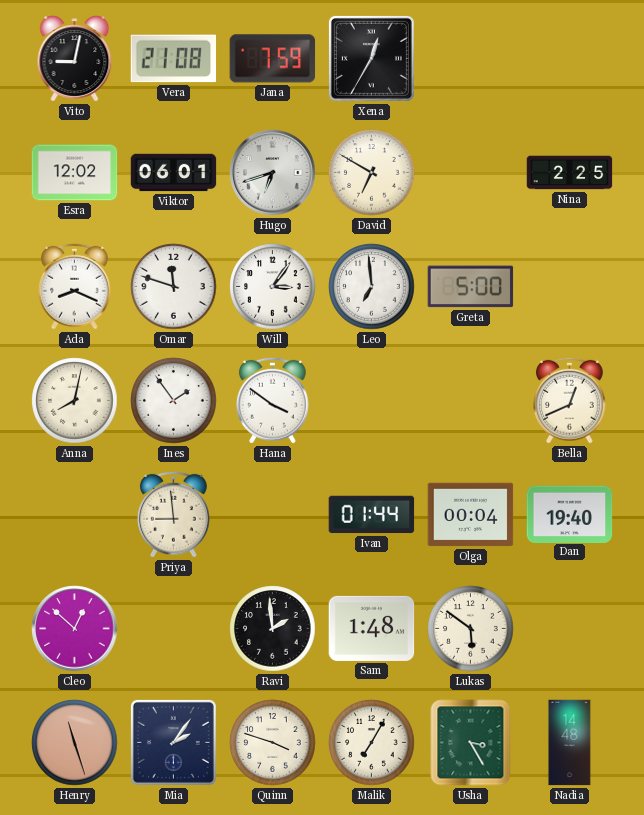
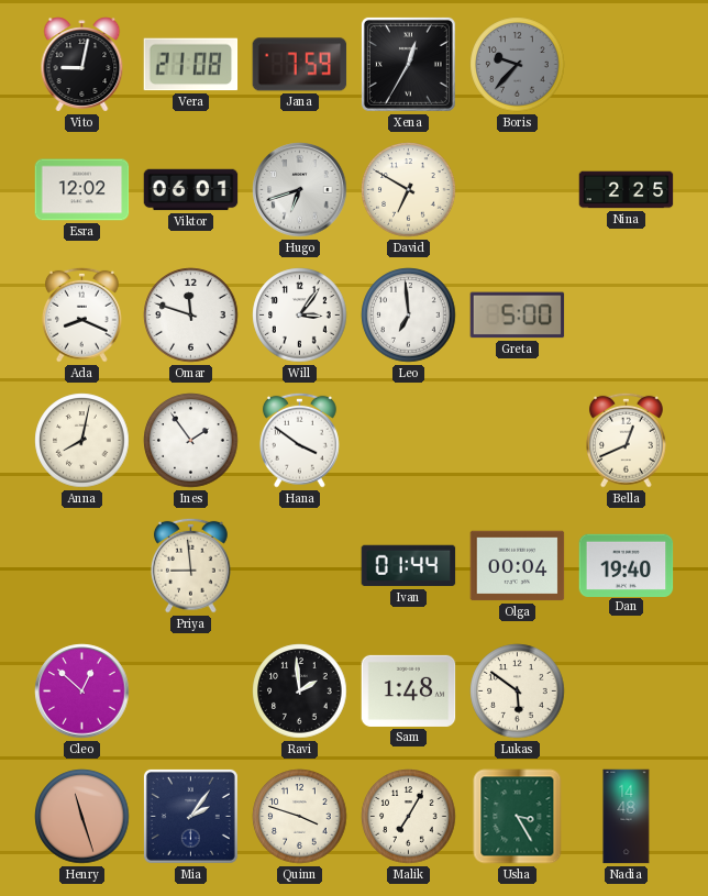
Boris: none -> 9:37 (518, 65)
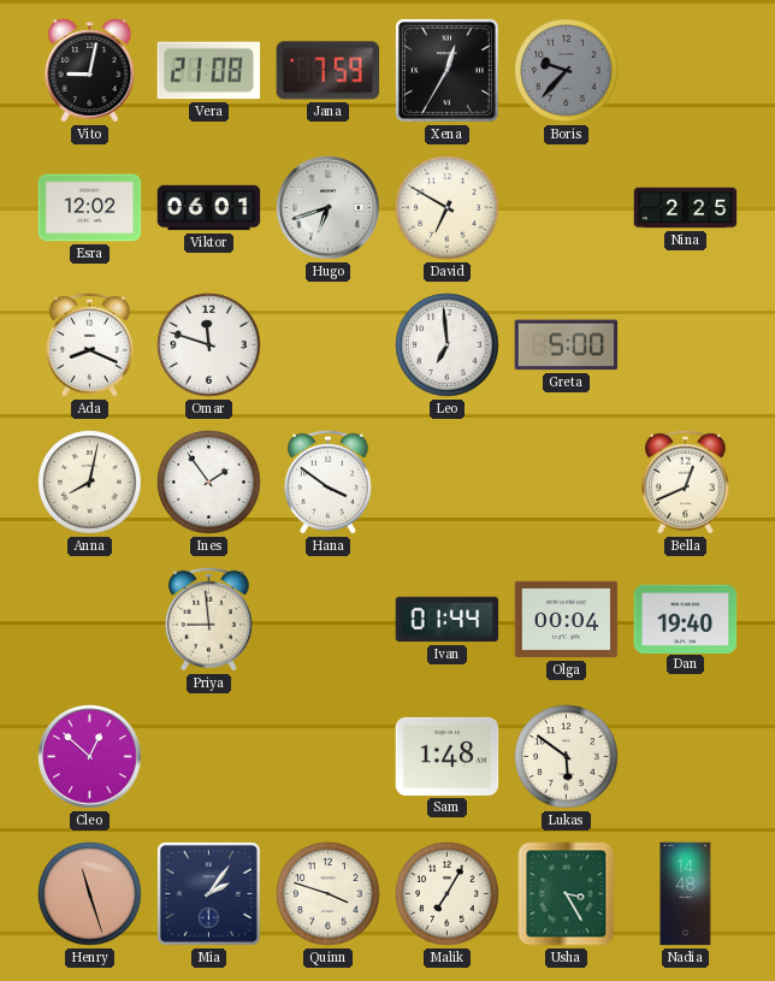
Will: 3:06 -> none (300, 316)
Ravi: 1:59 -> none (300, 692)
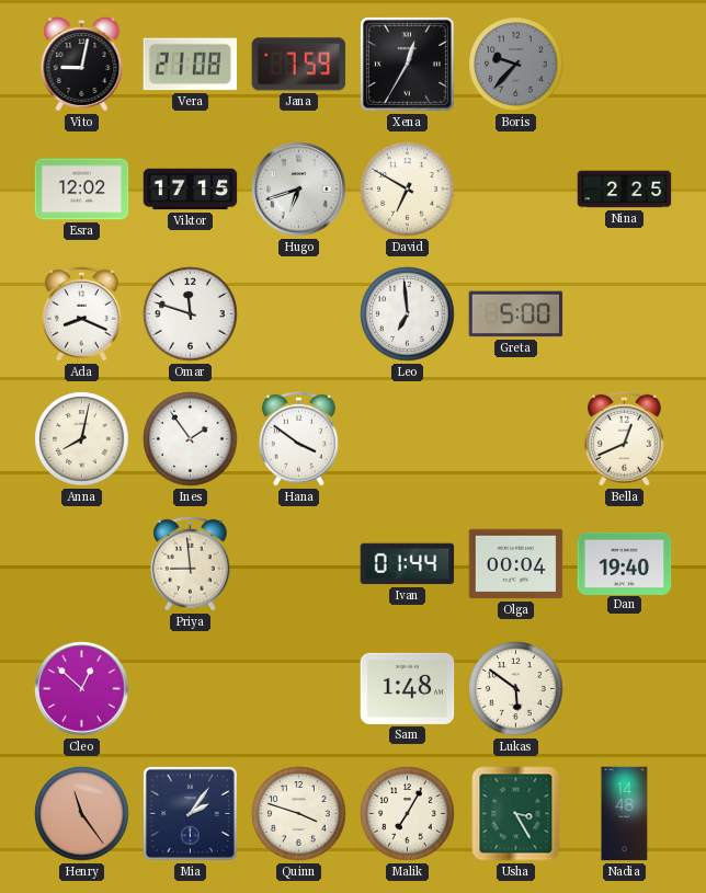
Viktor: 06:01 -> 17:15 (191, 190)
Henry: 11:27 -> 11:24 (82, 814)
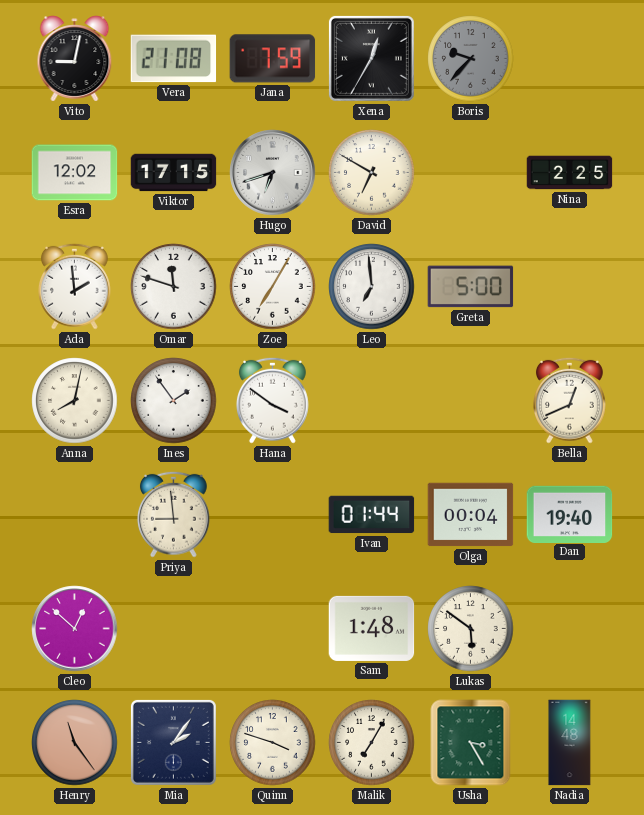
Ada: 8:19 -> 1:59 (75, 286)
Zoe: none -> 7:05 (273, 287)
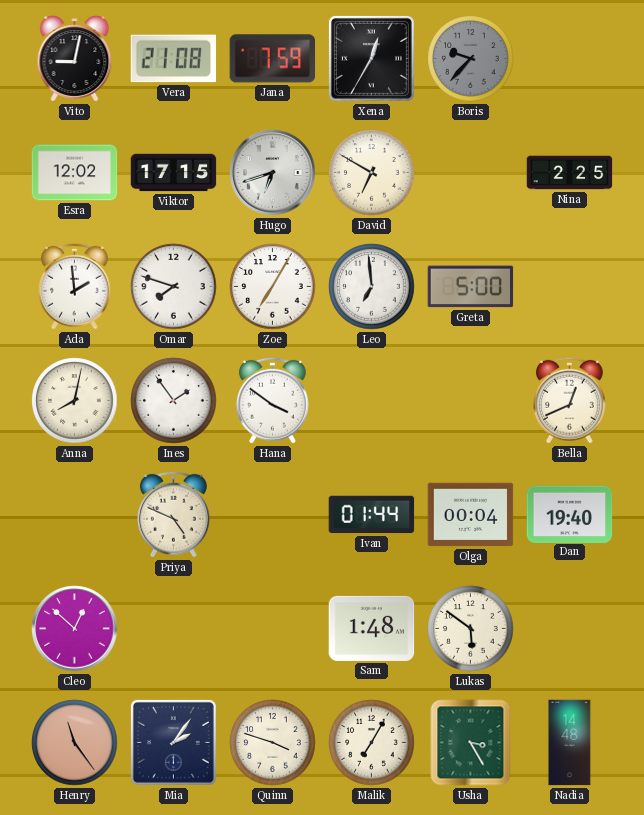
Omar: 11:48 -> 7:48 (174, 287)
Priya: 8:59 -> 4:49 (174, 514)
